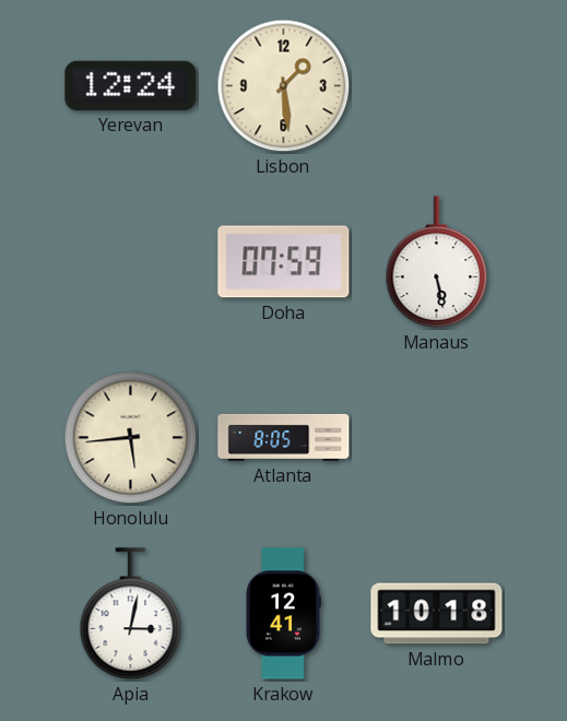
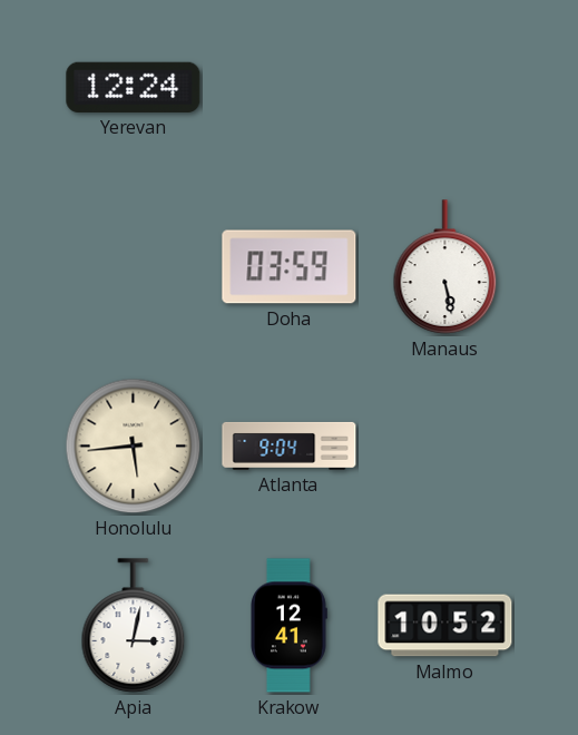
Lisbon: 1:29 -> none (284, 86)
Doha: 07:59 -> 03:59 (290, 267)
Atlanta: 8:05 -> 9:04 (290, 445)
Malmo: 10:18 -> 10:52 (445, 626)
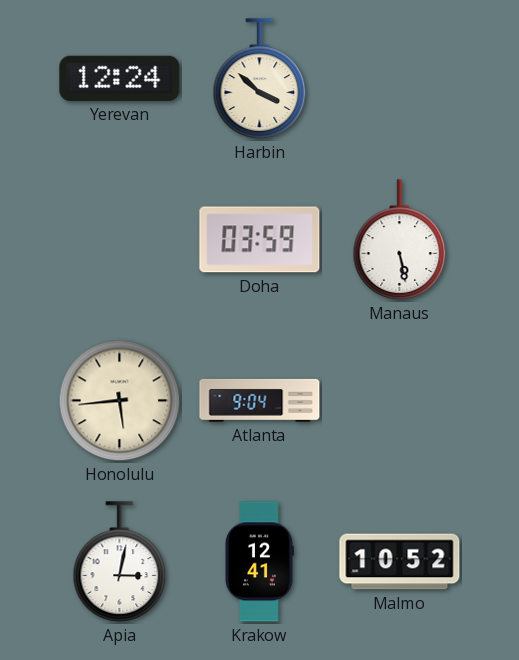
Harbin: none -> 3:52 (260, 79)
